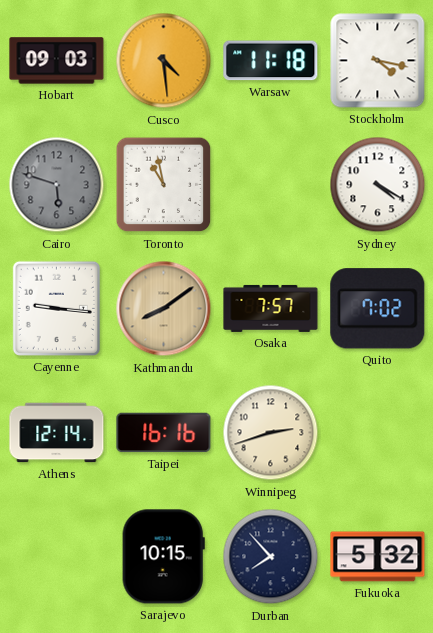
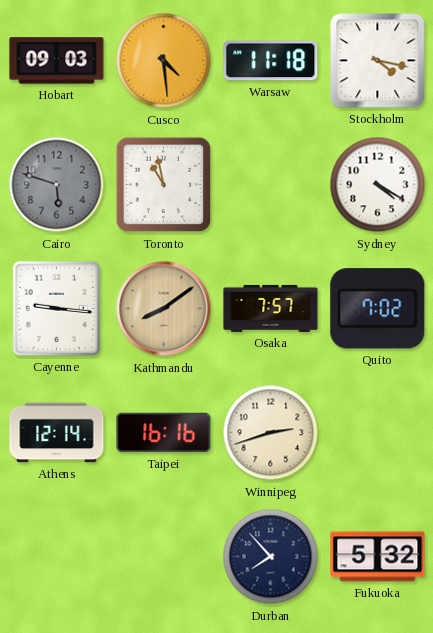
Sarajevo: 10:15 -> none (163, 557)
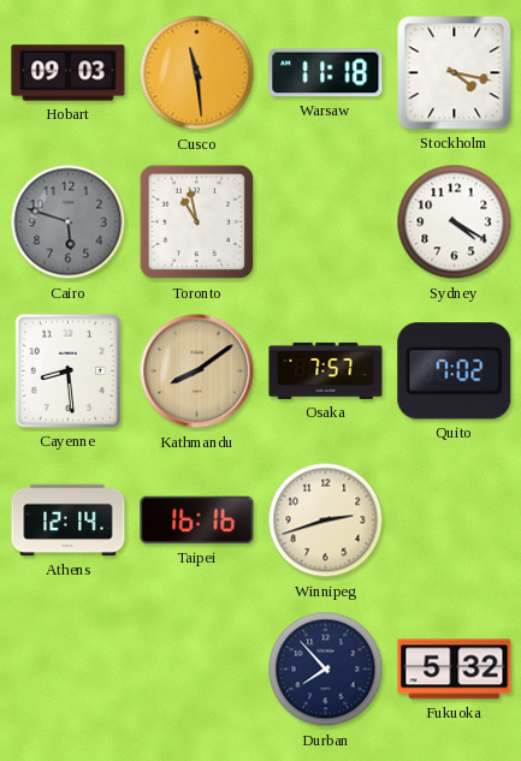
Cusco: 4:29 -> 11:29 (197, 73)
Cayenne: 9:16 -> 8:29 (67, 370)
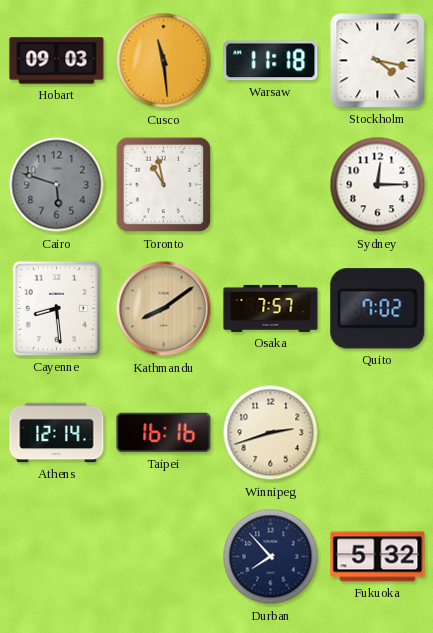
Sydney: 4:20 -> 12:15 (378, 185)
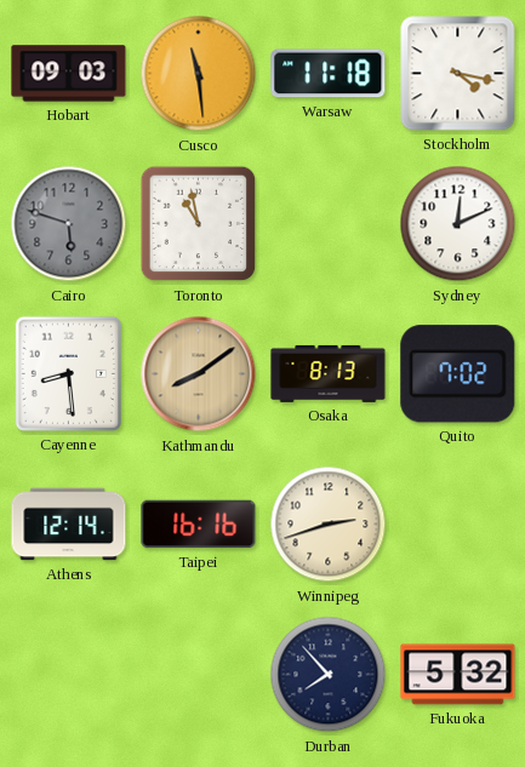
Sydney: 12:15 -> 12:11 (458, 224)
Osaka: 7:57 -> 8:13 (329, 373)
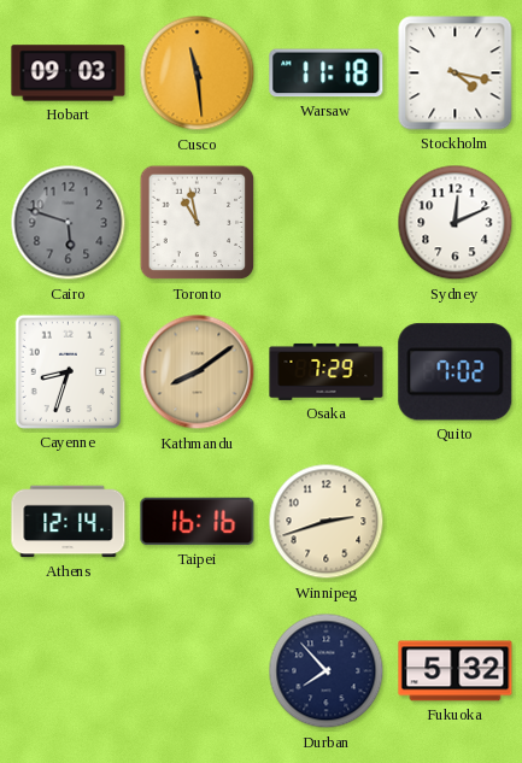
Cayenne: 8:29 -> 8:33 (68, 371)
Osaka: 8:13 -> 7:29 (327, 371)
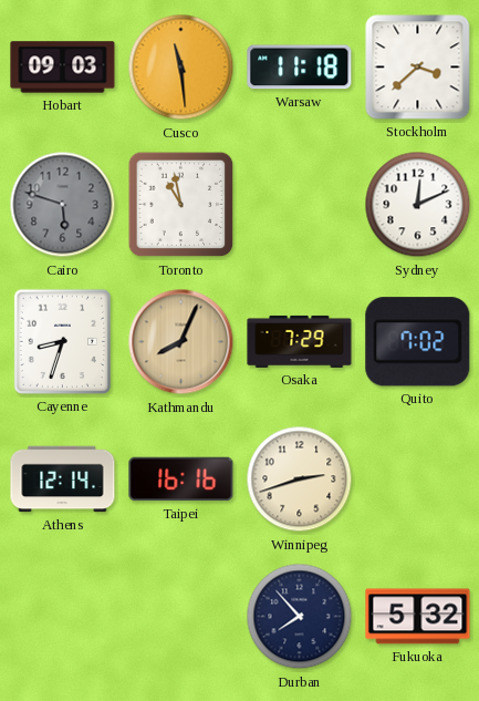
Stockholm: 4:17 -> 3:38 (418, 68)
Kathmandu: 8:09 -> 8:04 (181, 342)
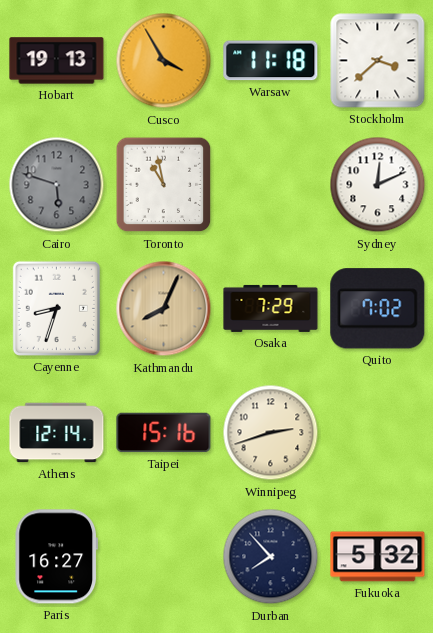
Hobart: 09:03 -> 19:13 (57, 61)
Cusco: 11:29 -> 3:55 (164, 61)
Taipei: 16:16 -> 15:16 (164, 433)
Paris: none -> 16:27 (56, 557)
